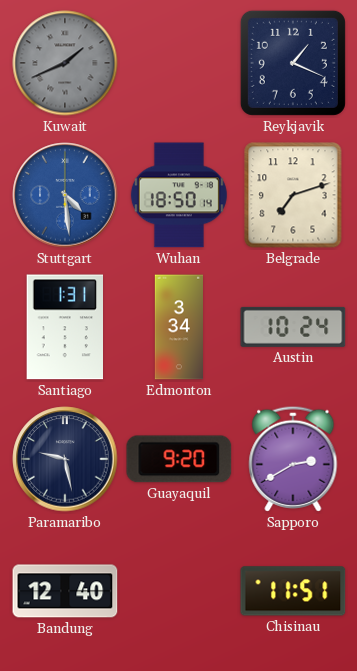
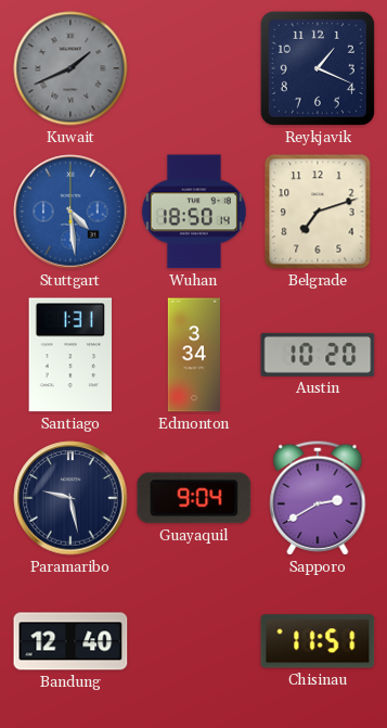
Austin: 10:24 -> 10:20 (318, 355)
Guayaquil: 9:20 -> 9:04 (194, 498)
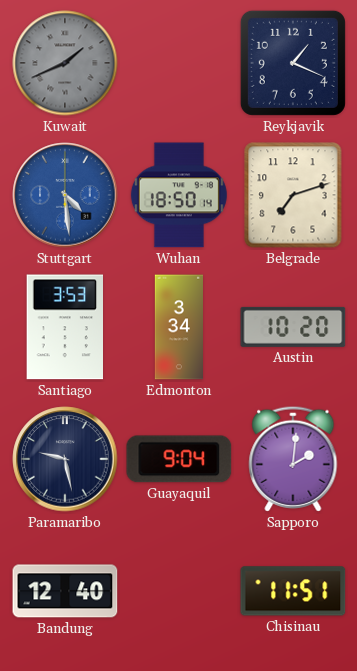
Santiago: 1:31 -> 3:53 (64, 327)
Sapporo: 2:40 -> 2:01 (293, 459)
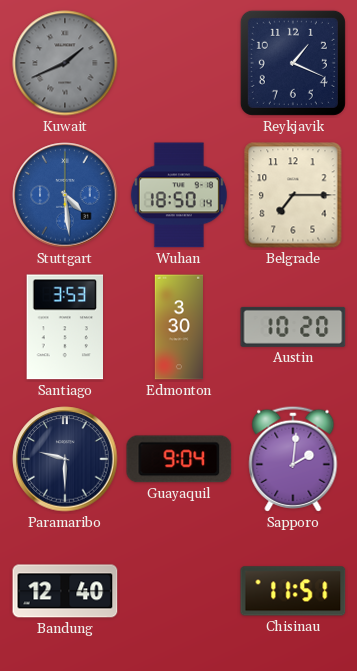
Belgrade: 7:12 -> 7:15 (293, 195)
Edmonton: 3:34 -> 3:30 (178, 327)
Paramaribo: 9:28 -> 9:30 (65, 459)
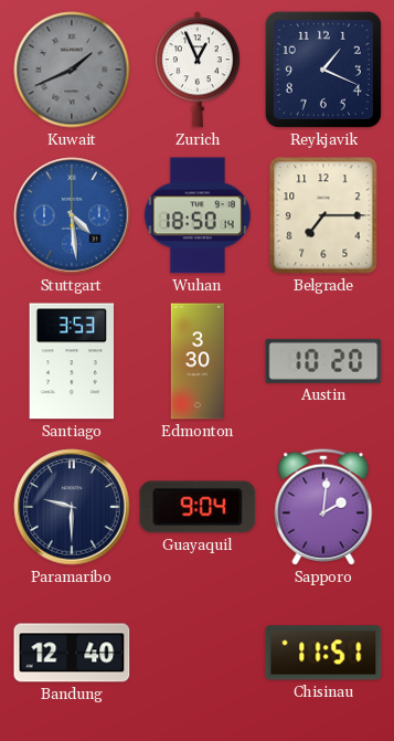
Zurich: none -> 12:56 (198, 70)
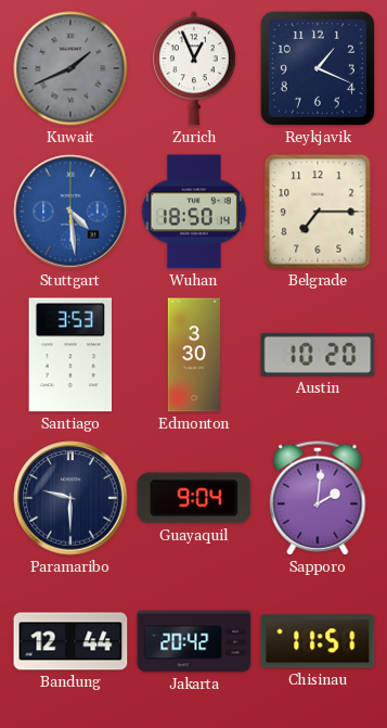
Bandung: 12:40 -> 12:44 (70, 641)
Jakarta: none -> 20:42 (194, 641)
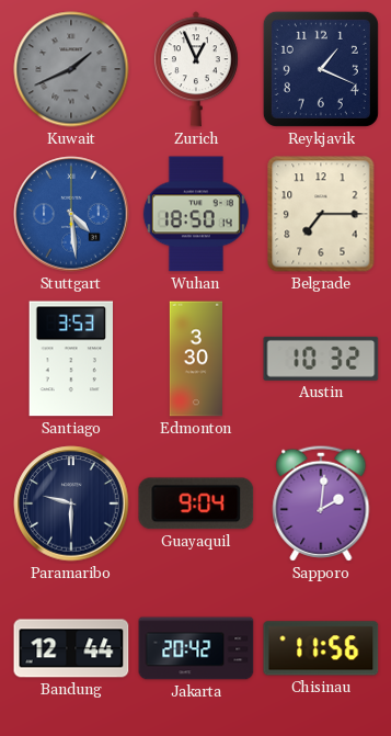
Austin: 10:20 -> 10:32 (321, 359)
Chisinau: 11:51 -> 11:56 (321, 648)
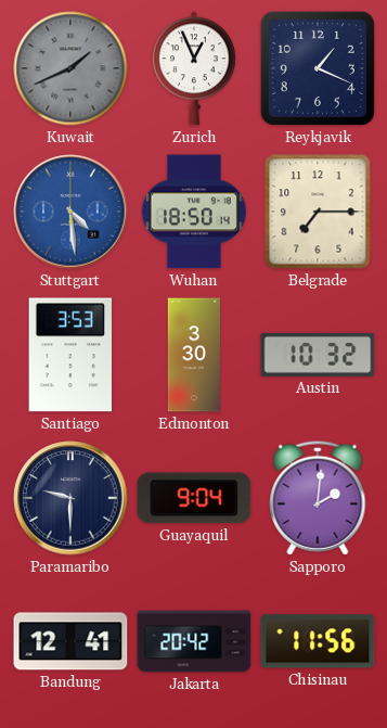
Bandung: 12:44 -> 12:41 (70, 641)
